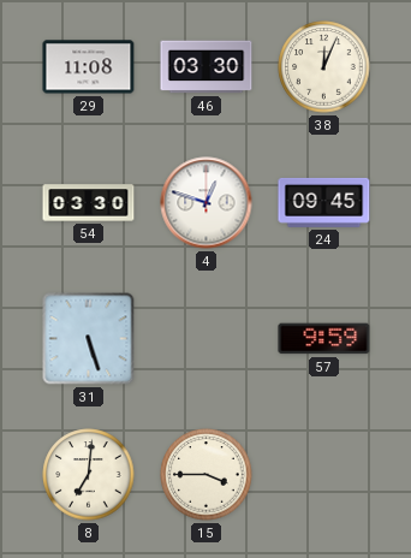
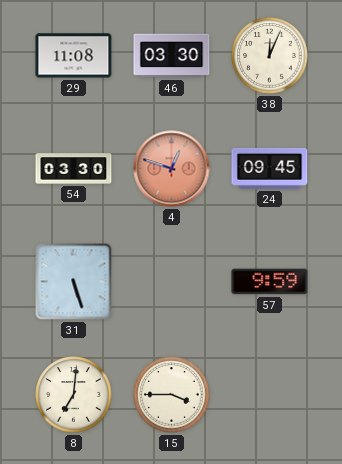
4 dial: white -> salmon (172, 169)
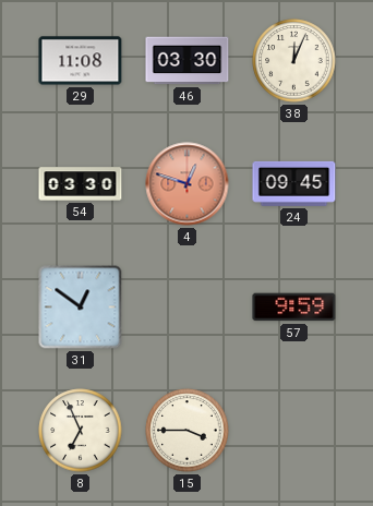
31: 5:27 -> 12:51 (81, 308)
8: 7:01 -> 6:56 (81, 431)
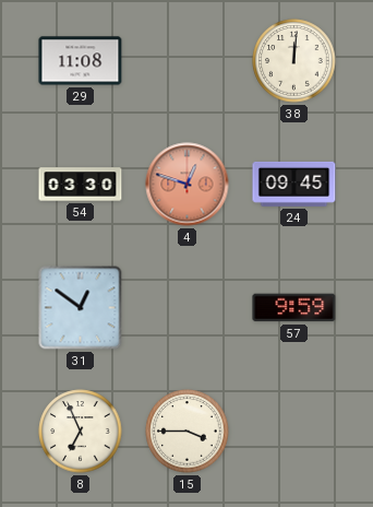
46: 03:30 -> none (188, 61)
38: 12:04 -> 12:01 (294, 61)
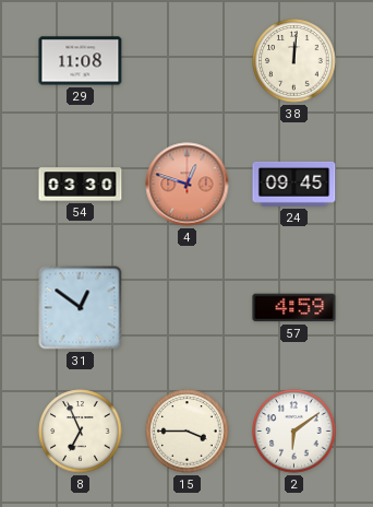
57: 9:59 -> 4:59 (294, 308)
2: none -> 6:09 (294, 432)
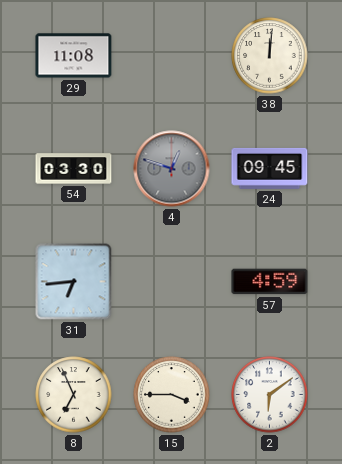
4 dial: salmon -> grey (172, 169)
31: 12:51 -> 6:44 (74, 282)
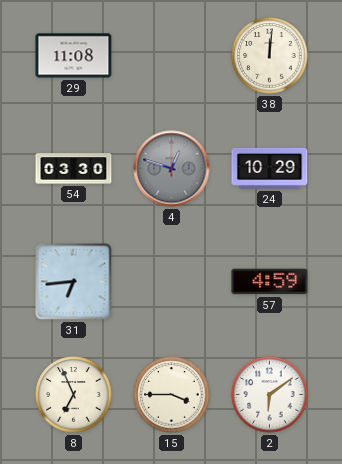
24: 09:45 -> 10:29 (270, 168)
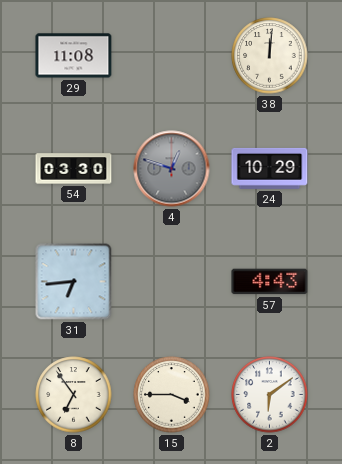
57: 4:59 -> 4:43 (270, 282)
8: 6:56 -> 6:54 (74, 395)
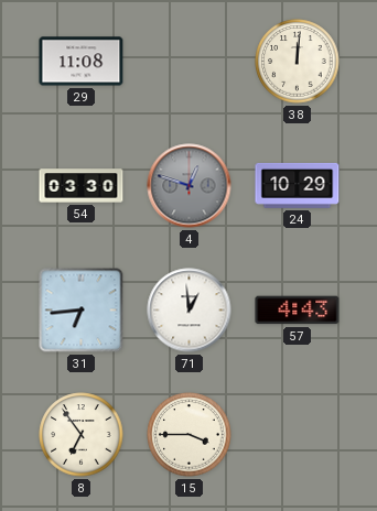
71: none -> 12:59 (190, 311)
2: 6:09 -> none (270, 395)
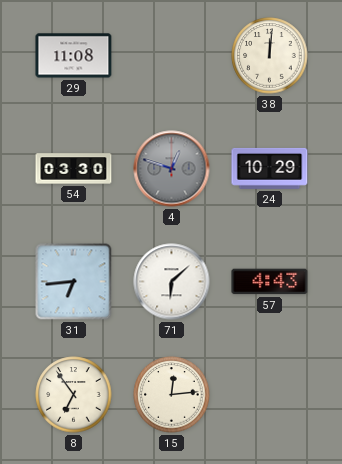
71: 12:59 -> 6:08 (172, 282)
15: 3:45 -> 12:14 (172, 395)
